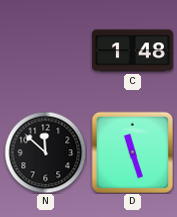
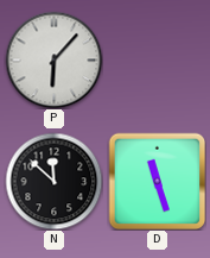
P: none -> 6:07 (53, 59)
C: 1:48 -> none (133, 51)
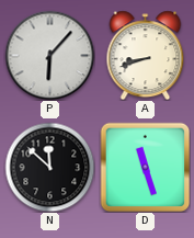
A: none -> 8:42 (146, 55)
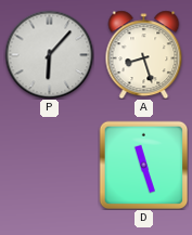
A: 8:42 -> 8:27 (144, 54)
N: 11:52 -> none (49, 167)
